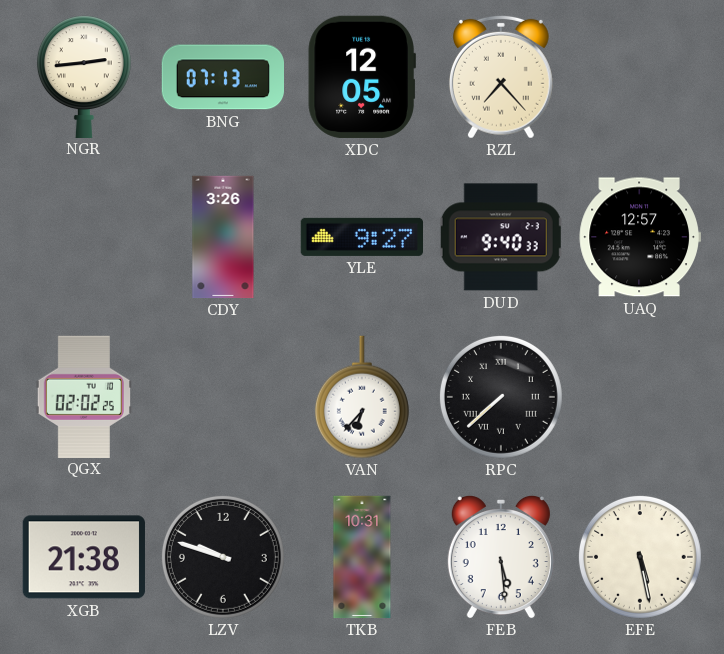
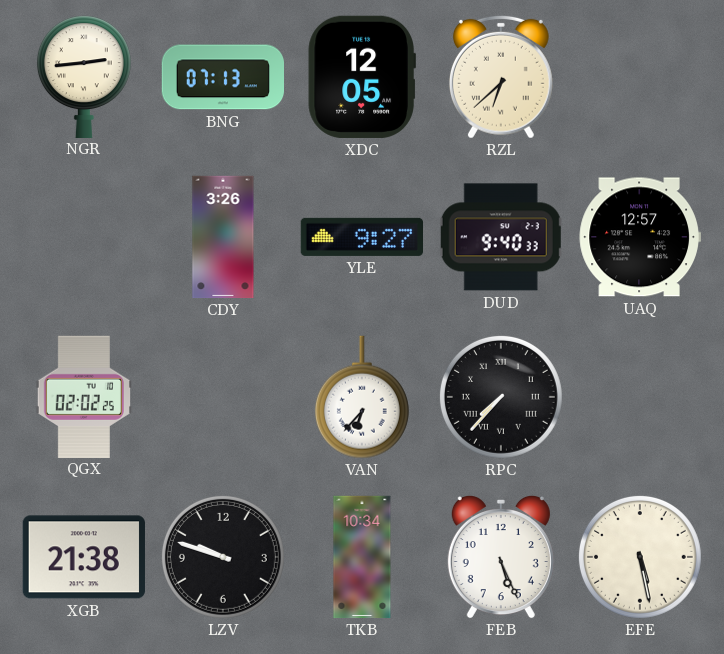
RZL: 7:23 -> 6:38 (501, 77)
RPC: 7:38 -> 7:37 (501, 397)
TKB: 10:31 -> 10:34 (362, 557)
FEB: 5:29 -> 5:26 (501, 557)
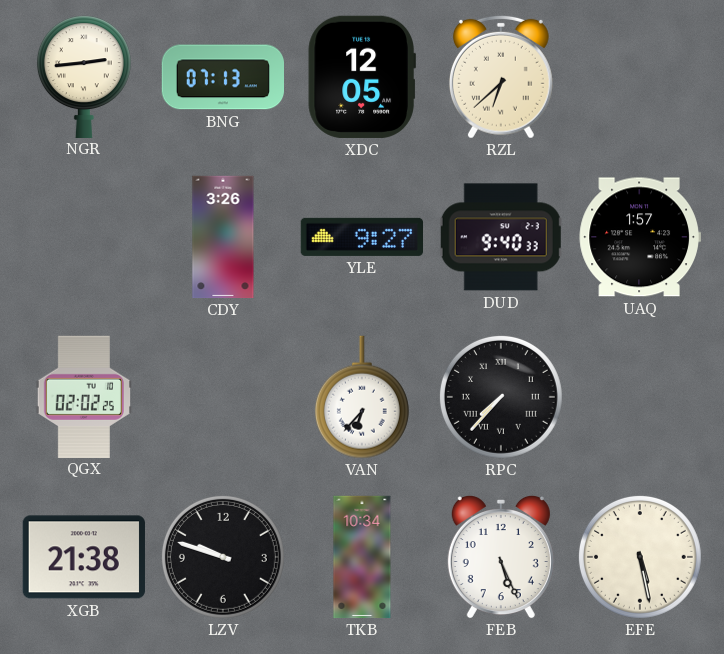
UAQ: 12:57 -> 1:57 (640, 237)
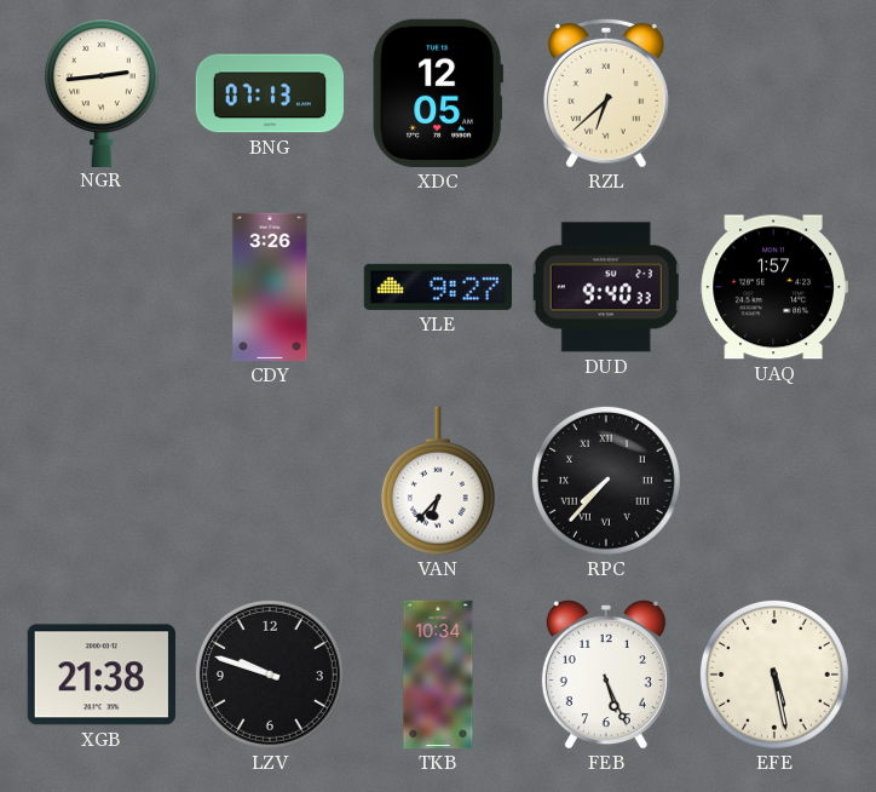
QGX: 02:02 -> none (84, 396)
